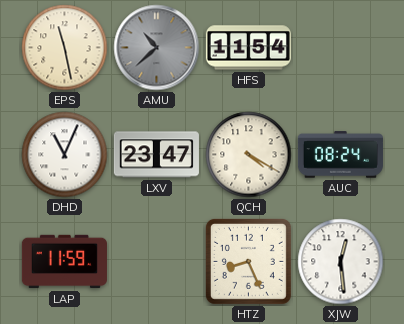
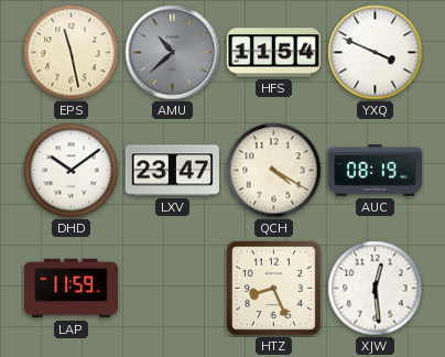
YXQ: none -> 3:49 (376, 53)
DHD: 11:04 -> 10:09 (72, 171)
AUC: 08:24 -> 08:19 (375, 171)
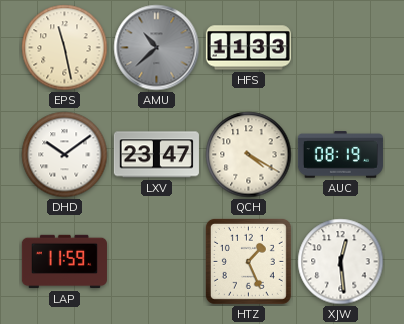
HFS: 11:54 -> 11:33 (248, 48)
YXQ: 3:49 -> none (376, 53)
HTZ: 8:26 -> 1:26 (248, 261)
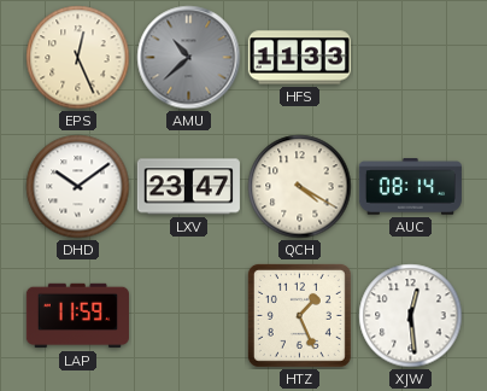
EPS: 11:28 -> 12:26 (78, 58)
AUC: 08:19 -> 08:14 (410, 187)
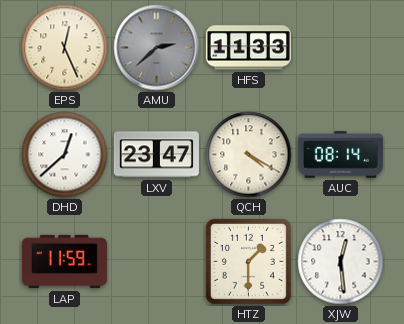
AMU: 10:38 -> 2:38 (157, 48)
DHD: 10:09 -> 12:38 (65, 155)
HTZ: 1:26 -> 1:30 (248, 261)
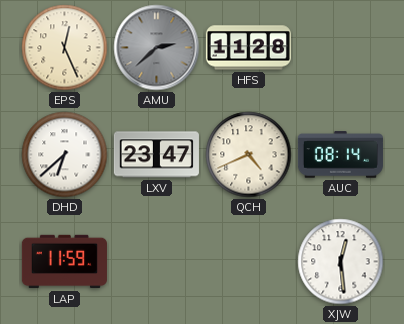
HFS: 11:33 -> 11:28 (248, 48)
DHD: 12:38 -> 6:38 (65, 155)
QCH: 4:20 -> 4:41 (249, 155)
HTZ: 1:30 -> none (248, 261)
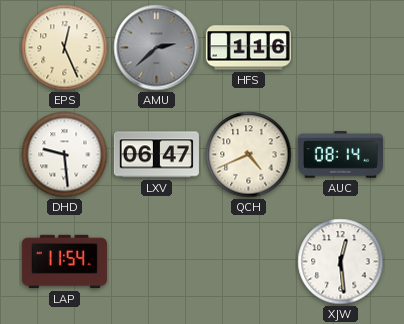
HFS: 11:28 -> 1:16 (248, 48)
DHD: 6:38 -> 9:29 (65, 155)
LXV: 23:47 -> 06:47 (156, 155)
LAP: 11:59 -> 11:54 (64, 262)
